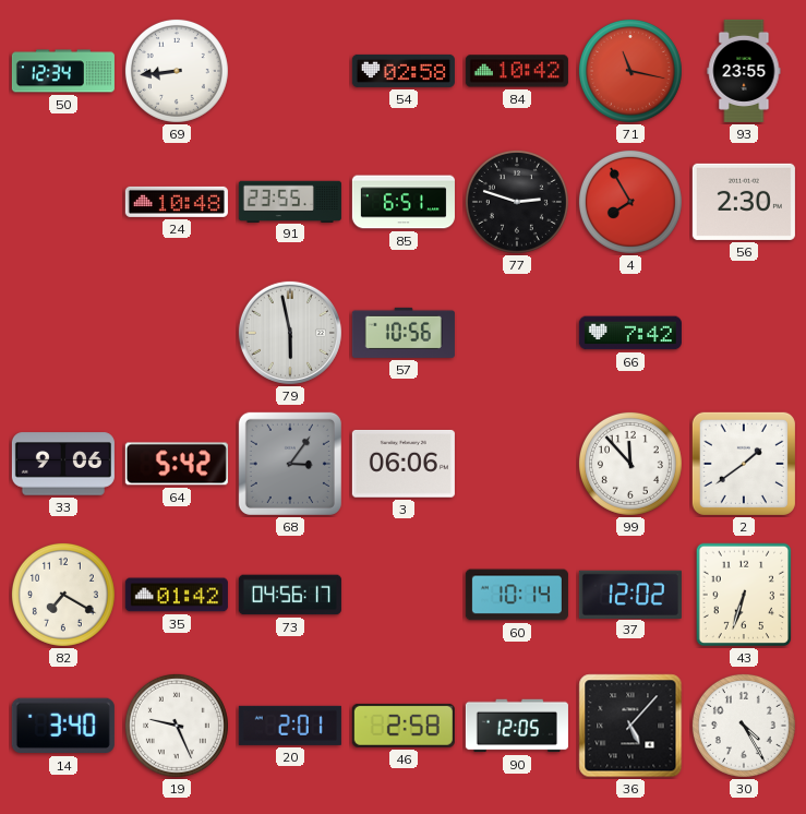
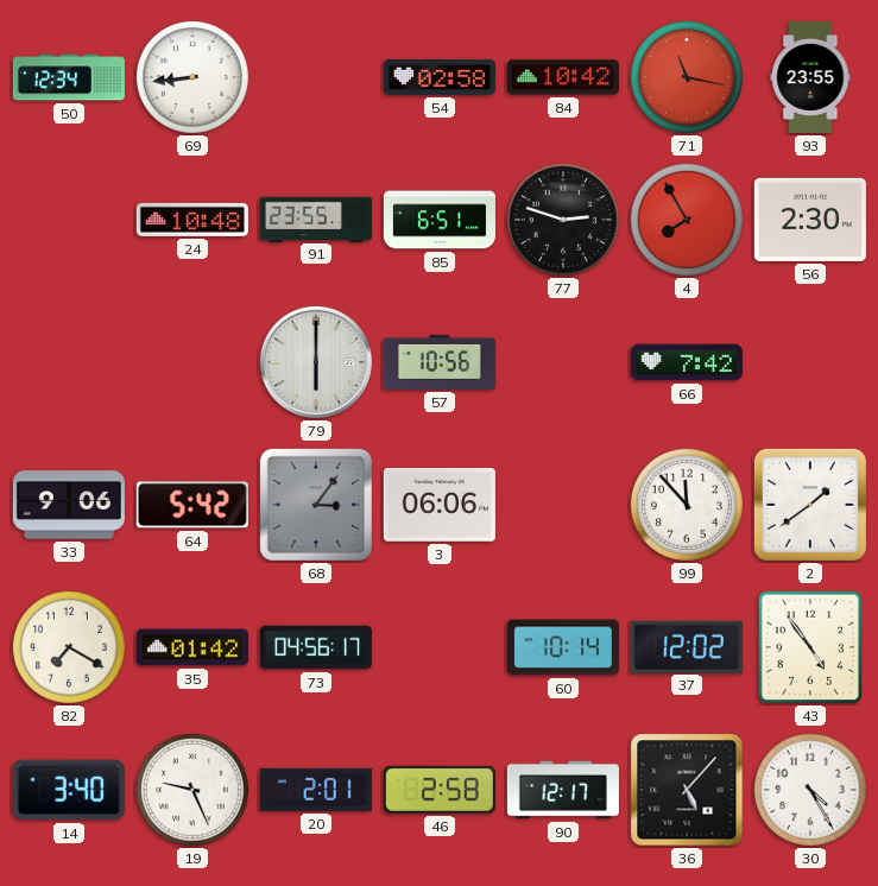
79: 5:58 -> 6:00 (316, 362)
43: 6:33 -> 4:54 (810, 647)
90: 12:05 -> 12:17 (563, 790)
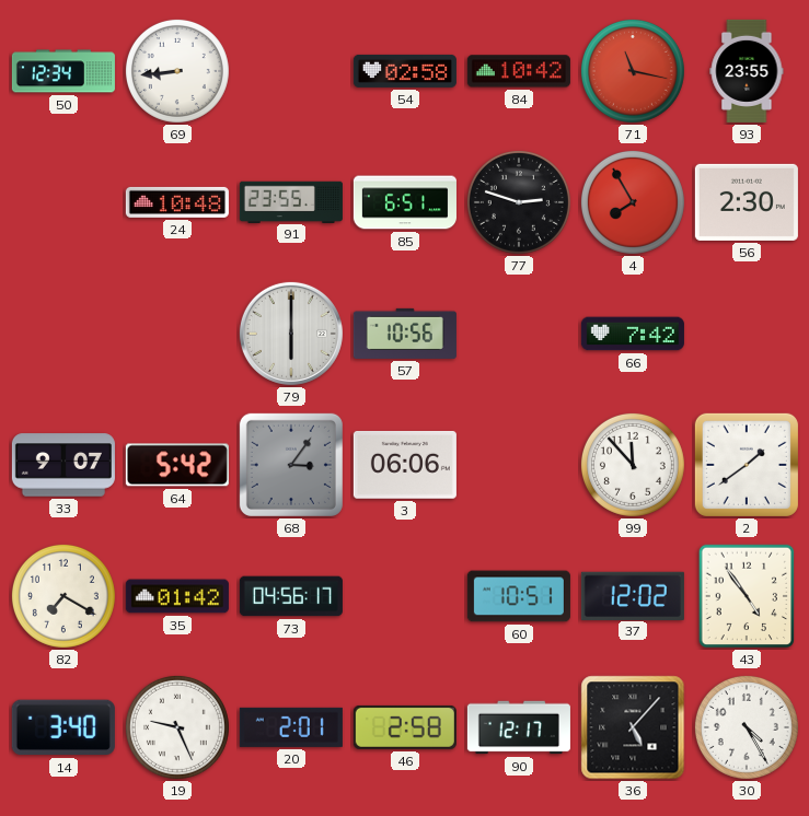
33: 9:06 -> 9:07 (63, 465)
60: 10:14 -> 10:51 (519, 596)
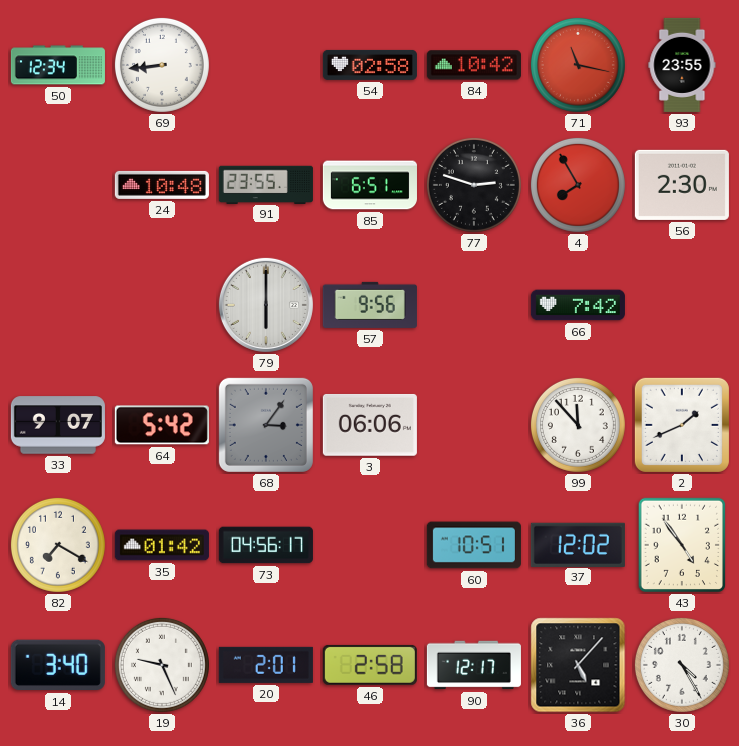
57: 10:56 -> 9:56 (370, 305)
2: 1:39 -> 1:41 (682, 425)
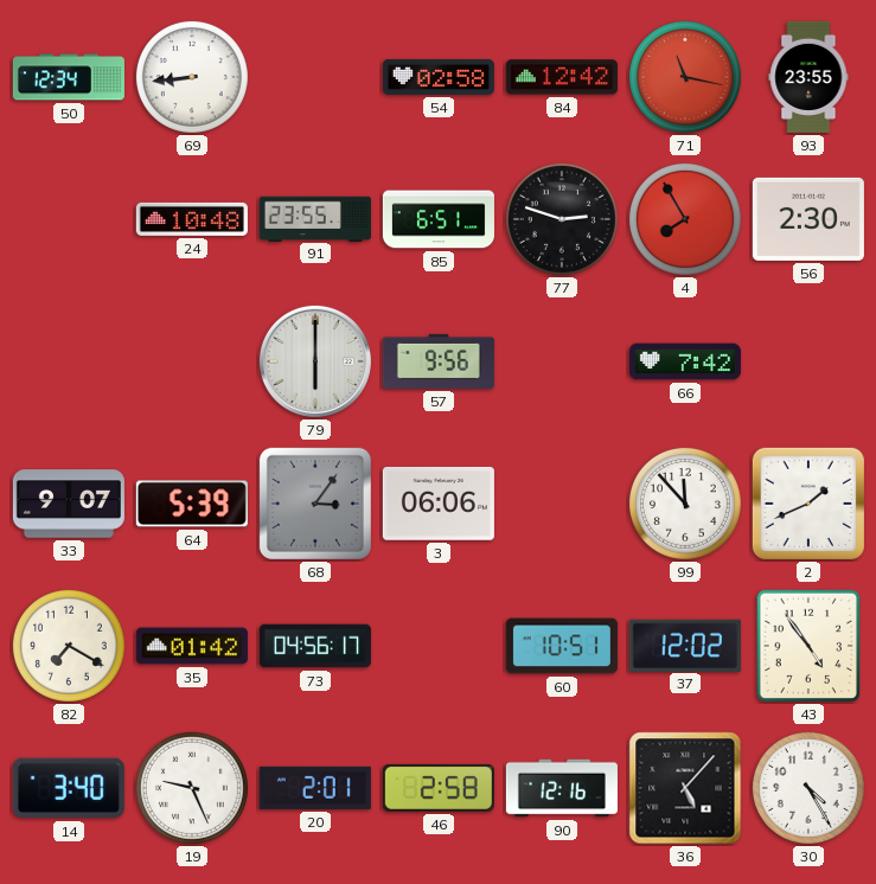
84: 10:42 -> 12:42 (562, 77)
64: 5:42 -> 5:39 (192, 504)
90: 12:17 -> 12:16 (562, 788)
